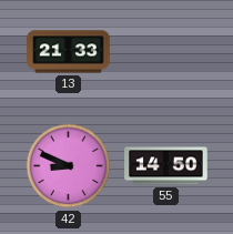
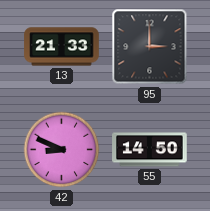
95: none -> 3:00 (150, 47)
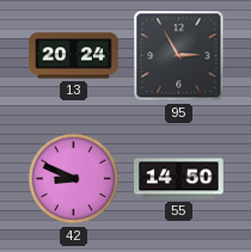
13: 21:33 -> 20:24 (74, 56)
95: 3:00 -> 2:55 (179, 56)
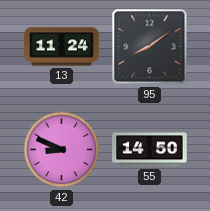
13: 20:24 -> 11:24 (62, 47)
95: 2:55 -> 8:09 (150, 47)
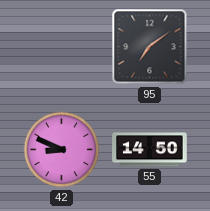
13: 11:24 -> none (62, 47)
95: 8:09 -> 7:09 (150, 47)
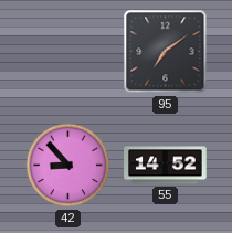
42: 8:49 -> 8:53 (68, 166)
55: 14:50 -> 14:52 (166, 166)
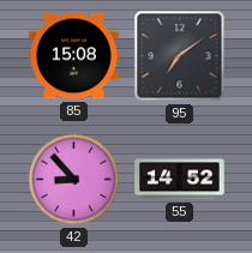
85: none -> 15:08 (74, 56)
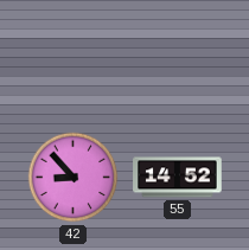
85: 15:08 -> none (74, 56)
95: 7:09 -> none (180, 56)
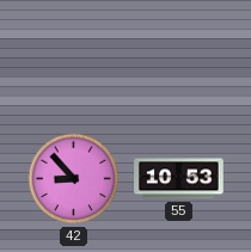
55: 14:52 -> 10:53 (179, 179)
